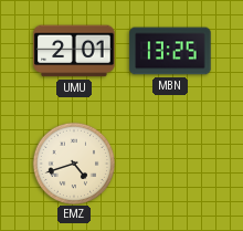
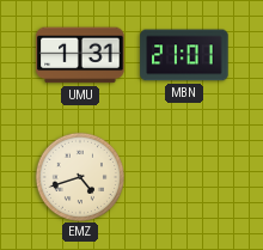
UMU: 2:01 -> 1:31 (80, 55)
MBN: 13:25 -> 21:01 (184, 55)
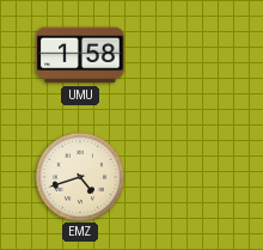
UMU: 1:31 -> 1:58 (80, 55)
MBN: 21:01 -> none (184, 55)
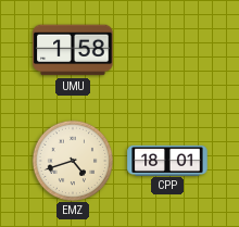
CPP: none -> 18:01 (167, 160)
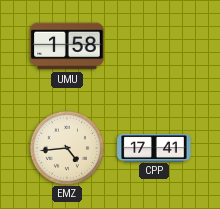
EMZ: 4:42 -> 4:44 (66, 147)
CPP: 18:01 -> 17:41 (154, 147)
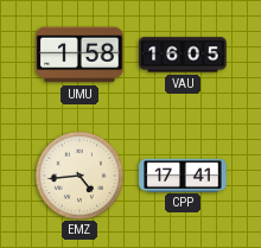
VAU: none -> 16:05 (183, 55)
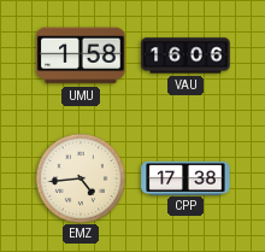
VAU: 16:05 -> 16:06 (185, 55)
CPP: 17:41 -> 17:38 (185, 177)
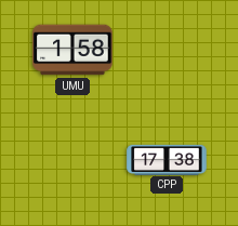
VAU: 16:06 -> none (185, 55)
EMZ: 4:44 -> none (79, 177)
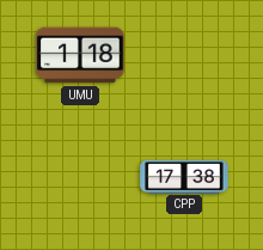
UMU: 1:58 -> 1:18 (80, 55)
